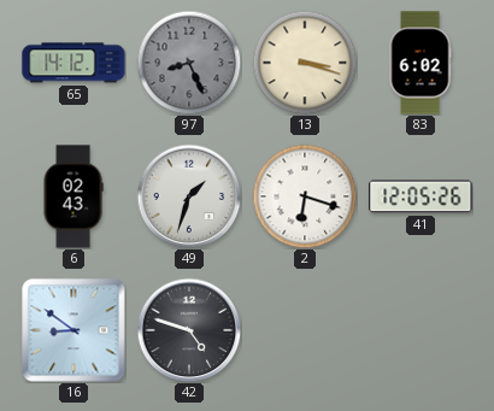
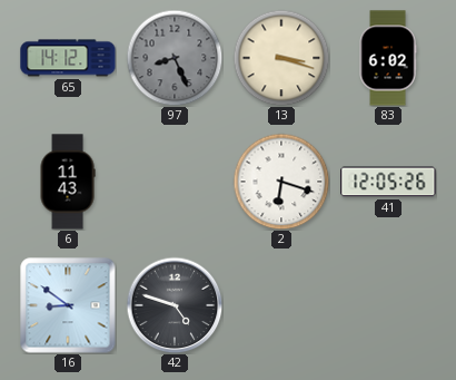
6: 02:43 -> 11:43 (68, 182)
49: 1:33 -> none (189, 196)
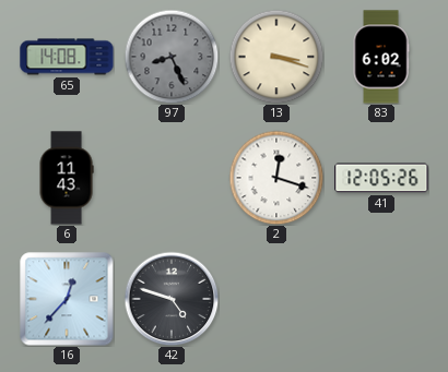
65: 14:12 -> 14:08 (67, 57)
2: 6:18 -> 12:18 (276, 178)
16: 8:51 -> 12:37 (67, 299)
